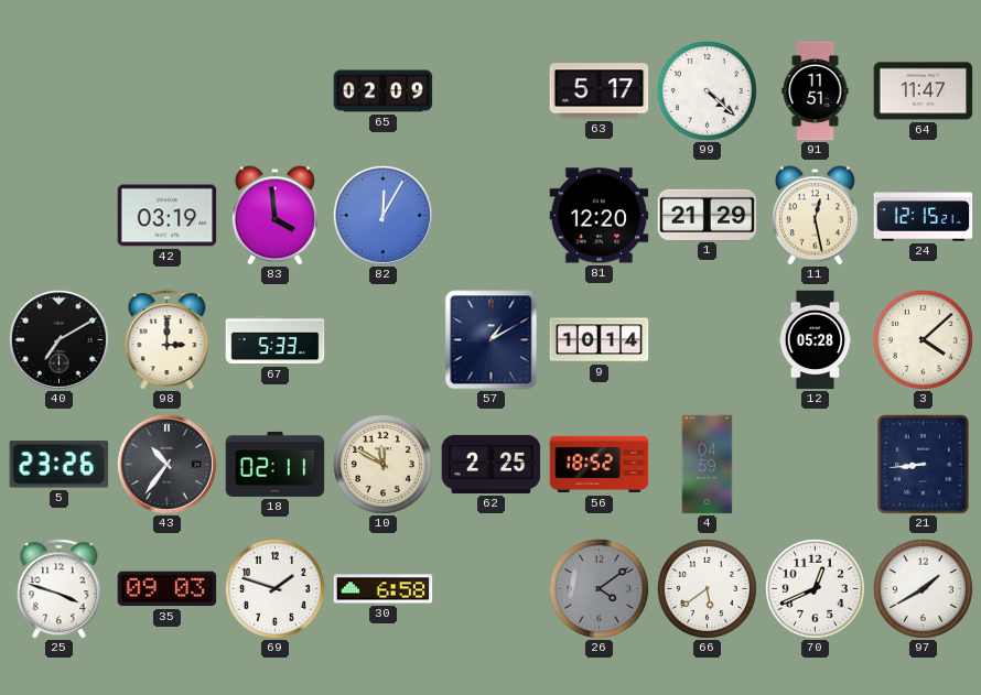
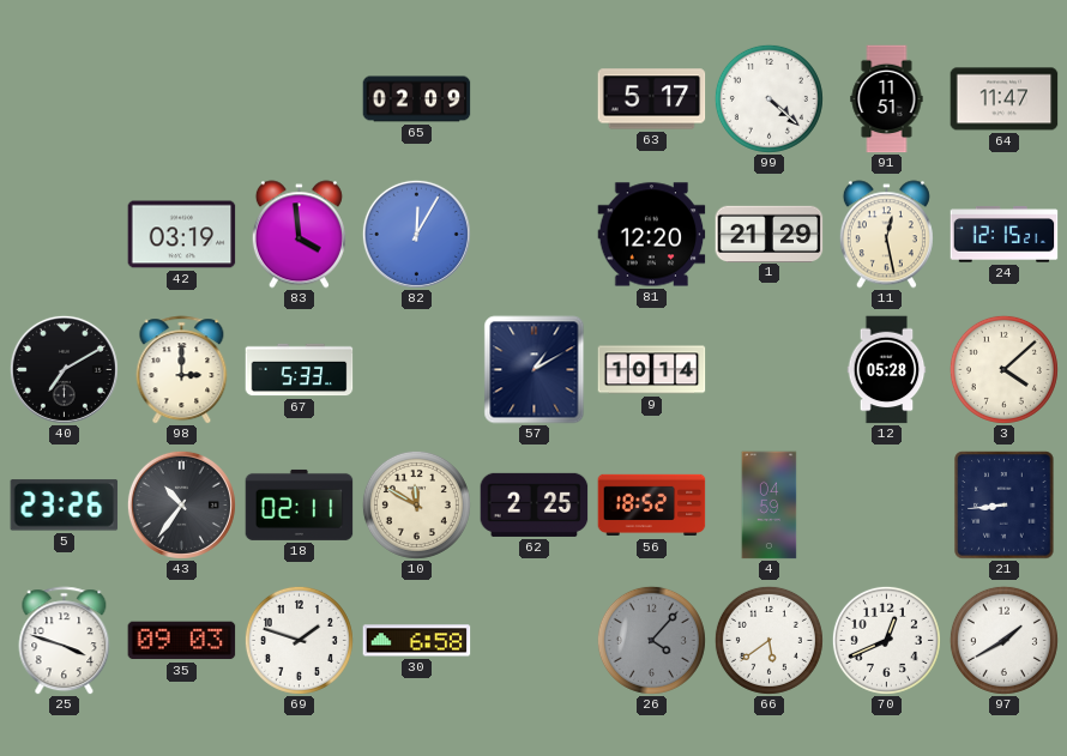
26: 4:09 -> 4:07 (651, 640)
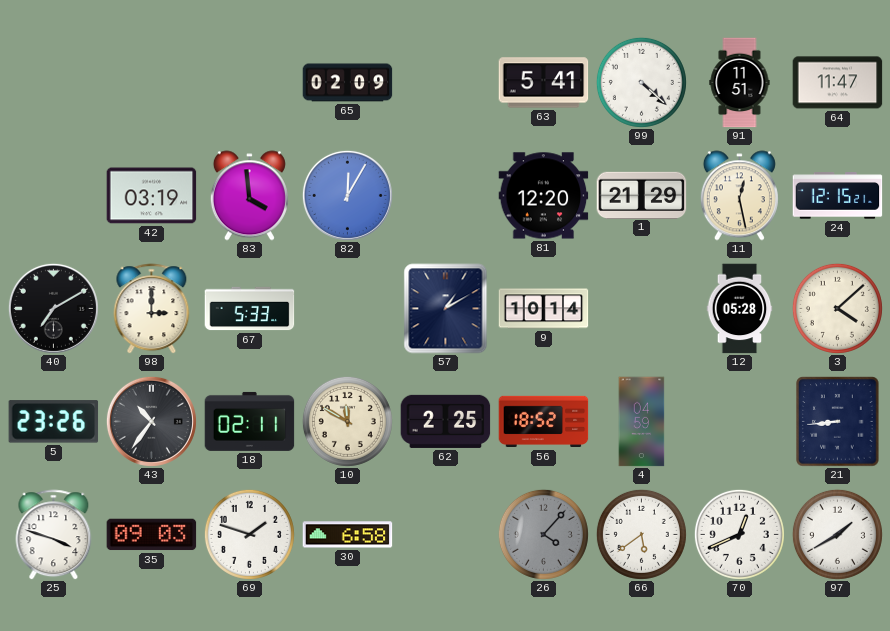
63: 5:17 -> 5:41 (544, 83)
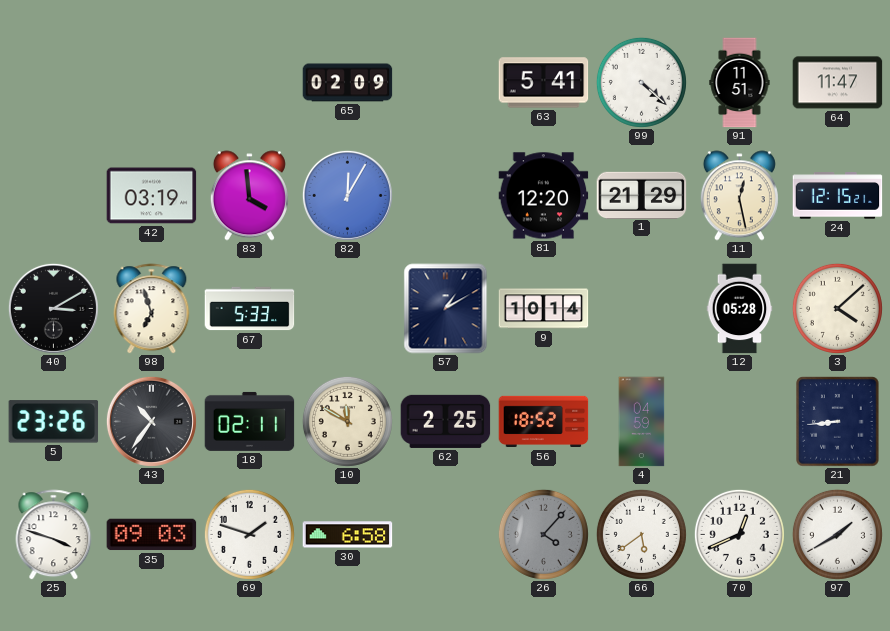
40: 7:10 -> 3:10 (53, 308)
98: 3:00 -> 6:57 (152, 309)
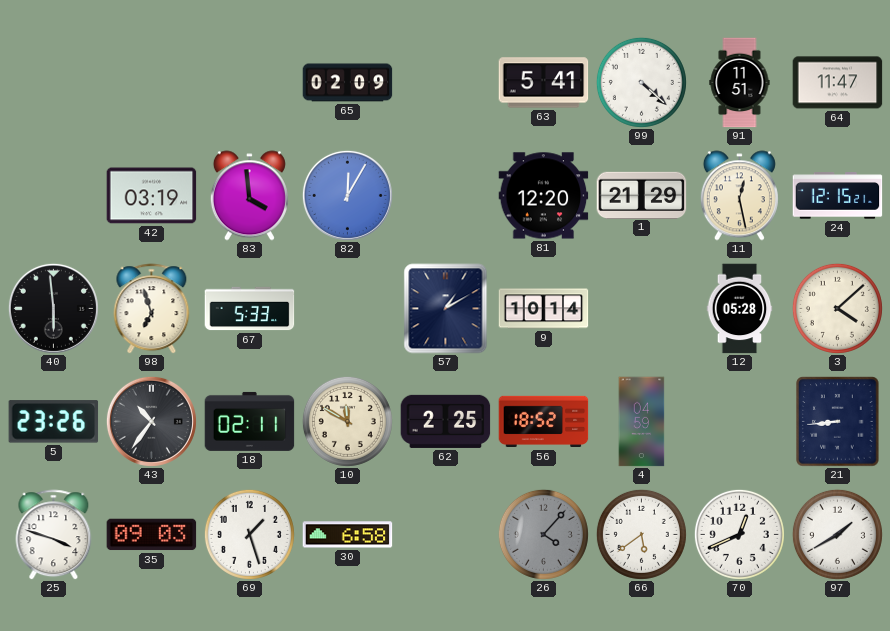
40: 3:10 -> 5:59 (53, 308)
69: 1:48 -> 1:27 (249, 534)
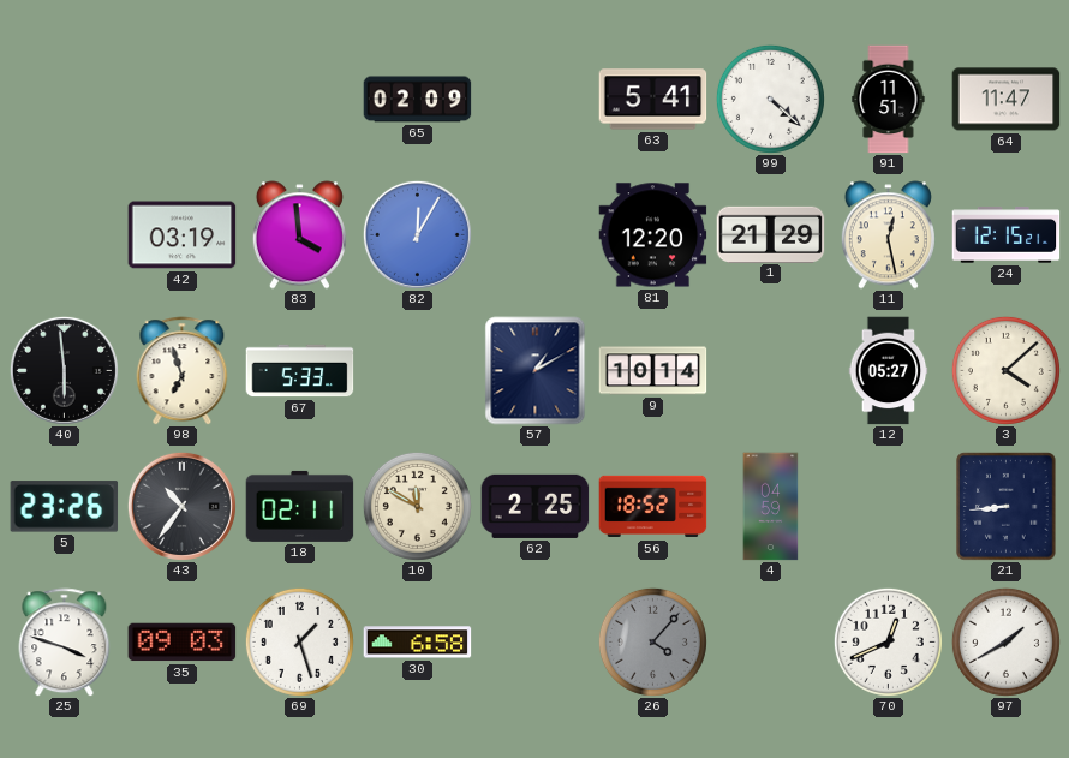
12: 05:28 -> 05:27 (889, 371)
66: 5:39 -> none (641, 534)
